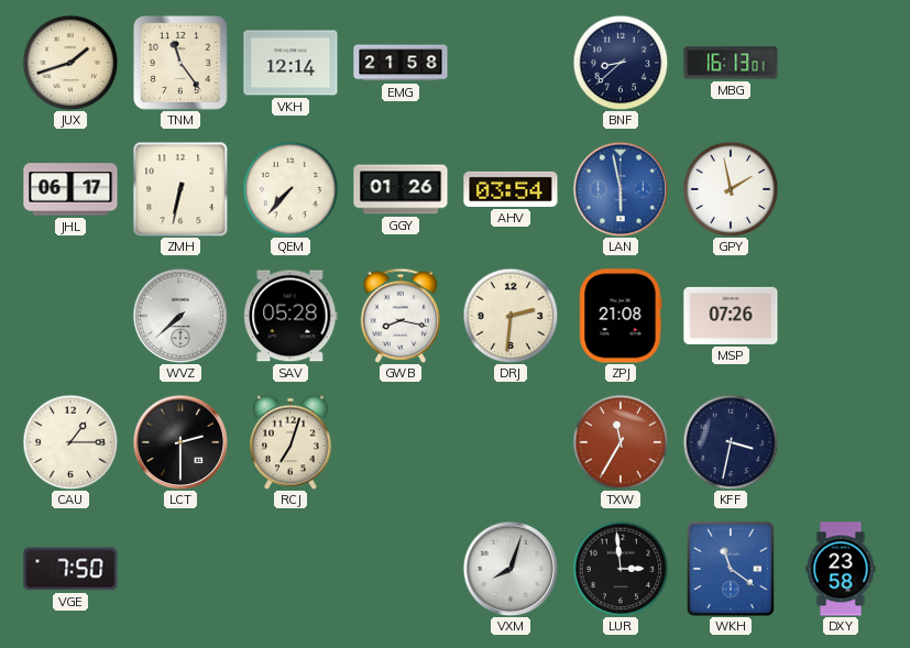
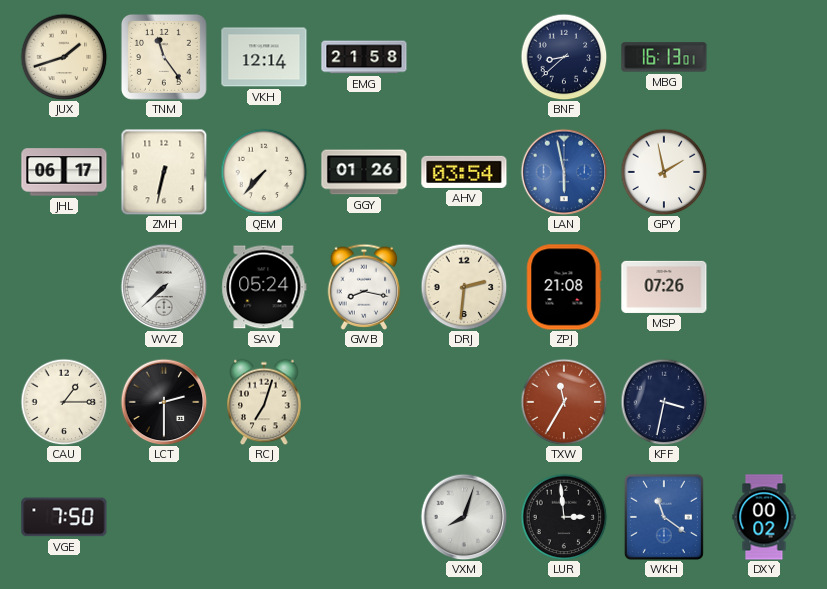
SAV: 05:28 -> 05:24 (264, 287)
DXY: 23:58 -> 00:02 (764, 517)
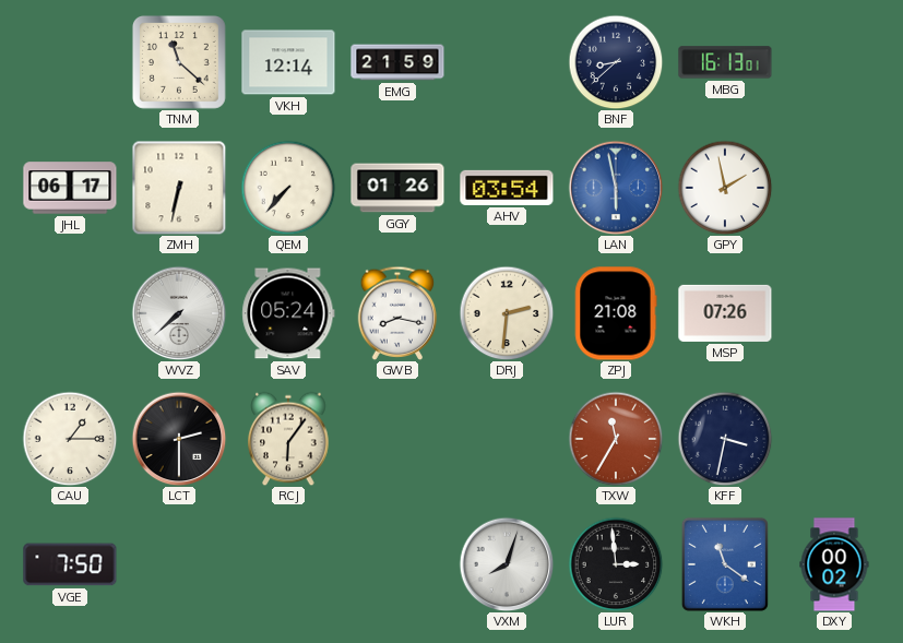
JUX: 1:42 -> none (64, 57)
TNM: 11:24 -> 11:22 (179, 62)
EMG: 21:58 -> 21:59 (397, 62)
RCJ: 7:03 -> 6:06 (288, 439)
